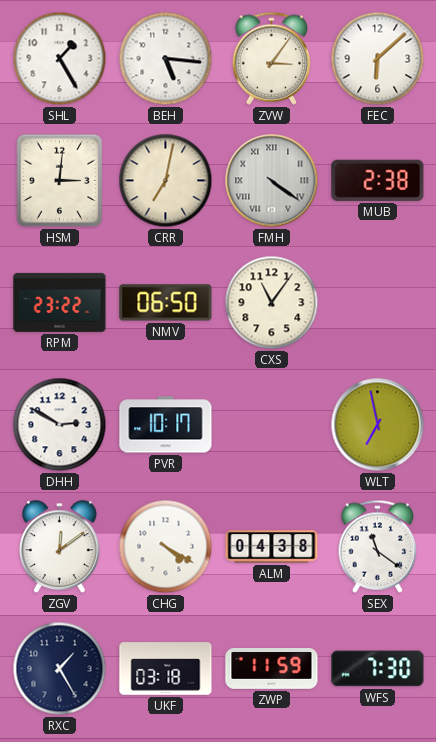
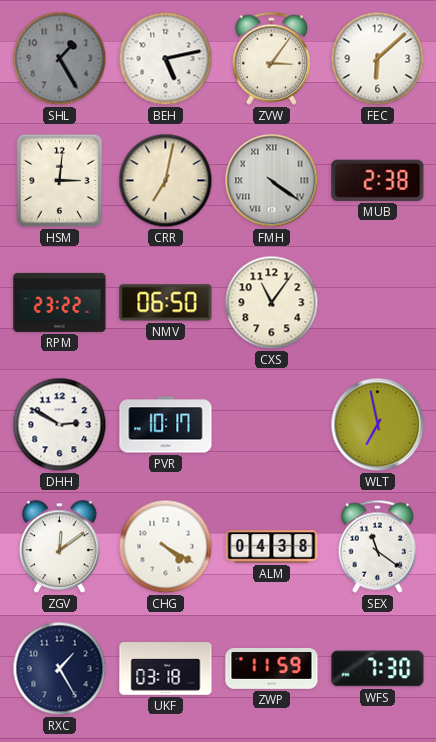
SHL dial: white -> grey (60, 59)
BEH: 5:16 -> 5:13 (166, 59)
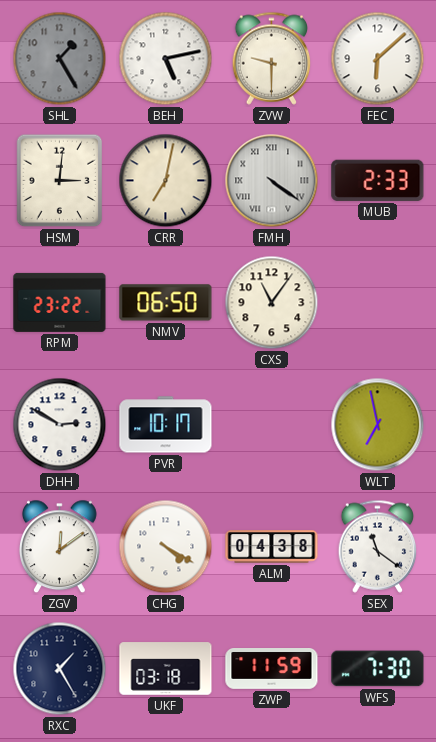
ZVW: 3:06 -> 9:30 (272, 58)
MUB: 2:38 -> 2:33 (378, 180)
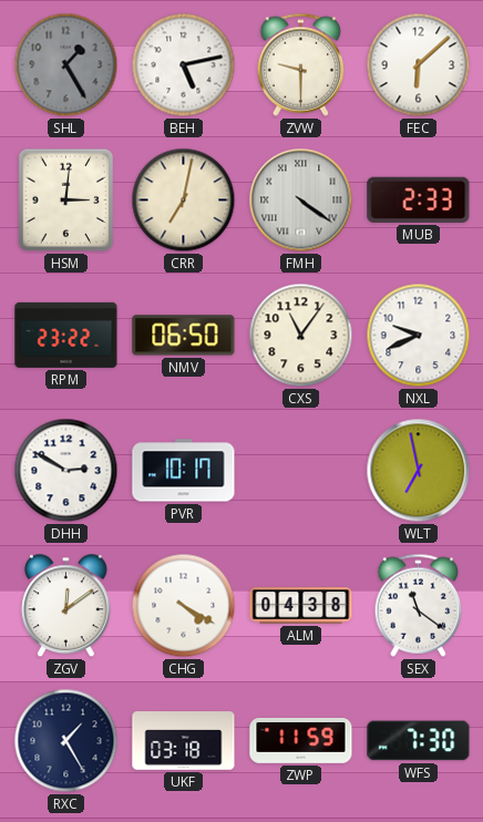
NXL: none -> 9:41 (419, 336)
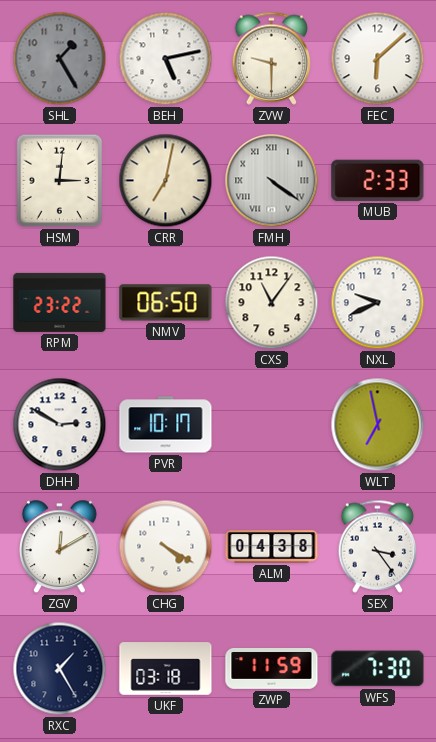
ZGV: 12:09 -> 12:10 (59, 547)
SEX: 11:21 -> 3:24 (378, 546)
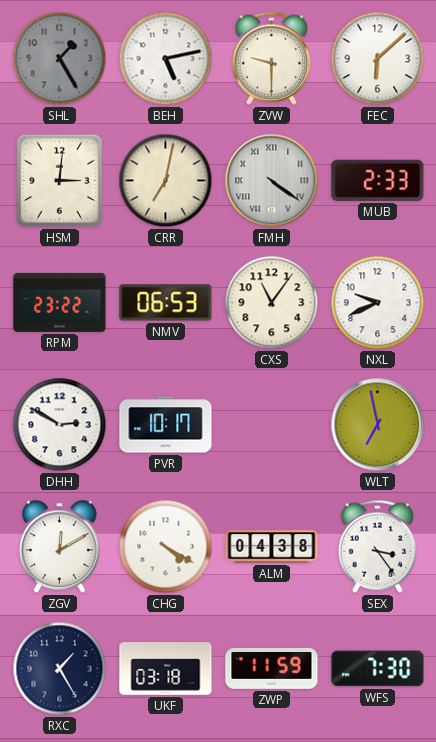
NMV: 06:50 -> 06:53 (166, 303)
